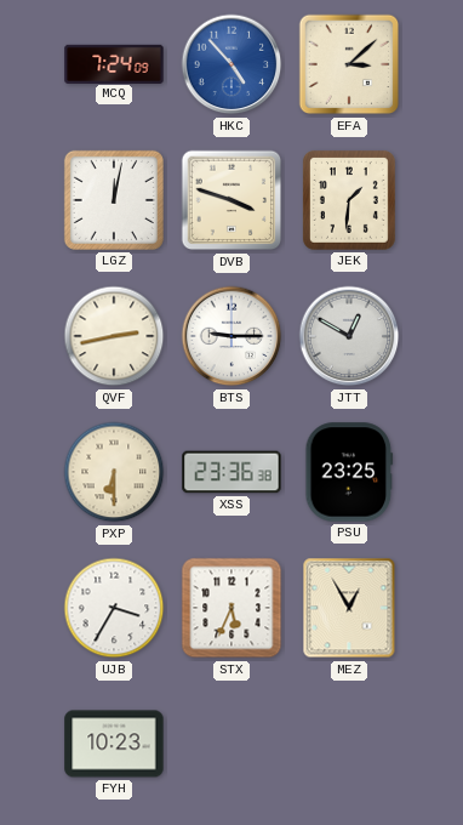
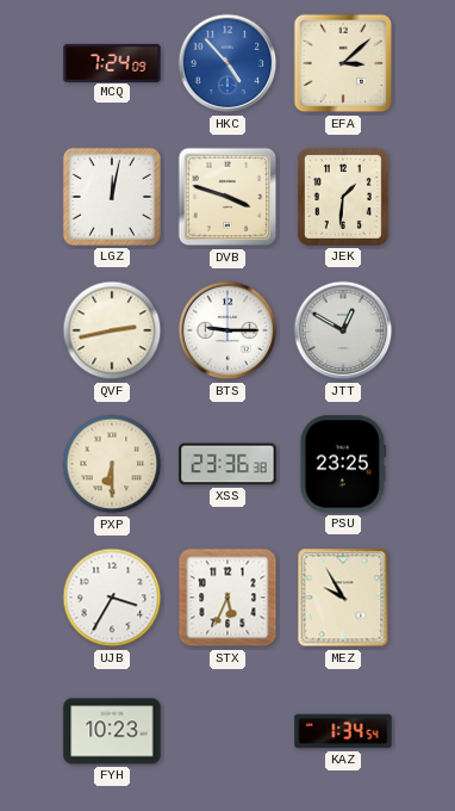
MEZ: 12:55 -> 9:55 (343, 598)
KAZ: none -> 1:34 (343, 731)
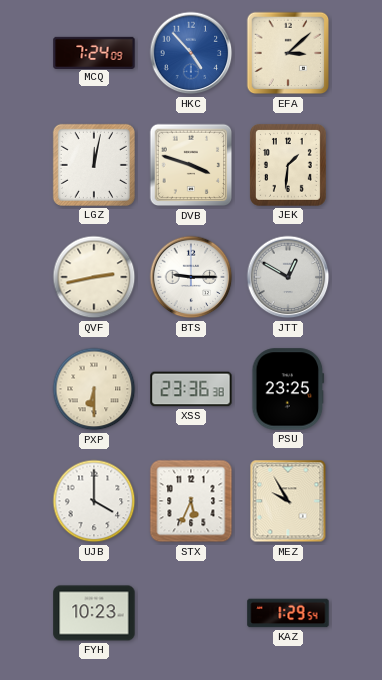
UJB: 3:35 -> 4:00 (94, 501)
KAZ: 1:34 -> 1:29 (288, 613)
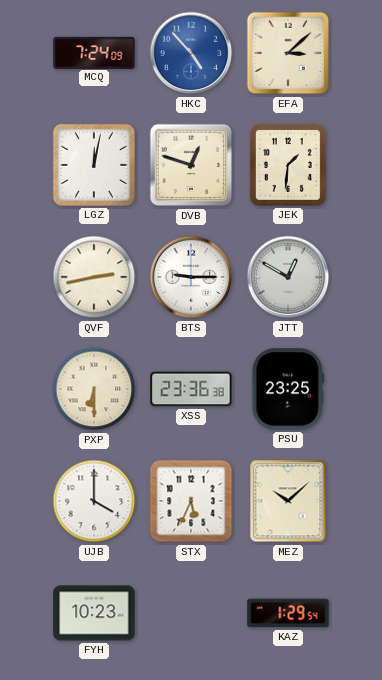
DVB: 3:48 -> 12:48 (191, 165)
MEZ: 9:55 -> 10:08 (288, 501)
